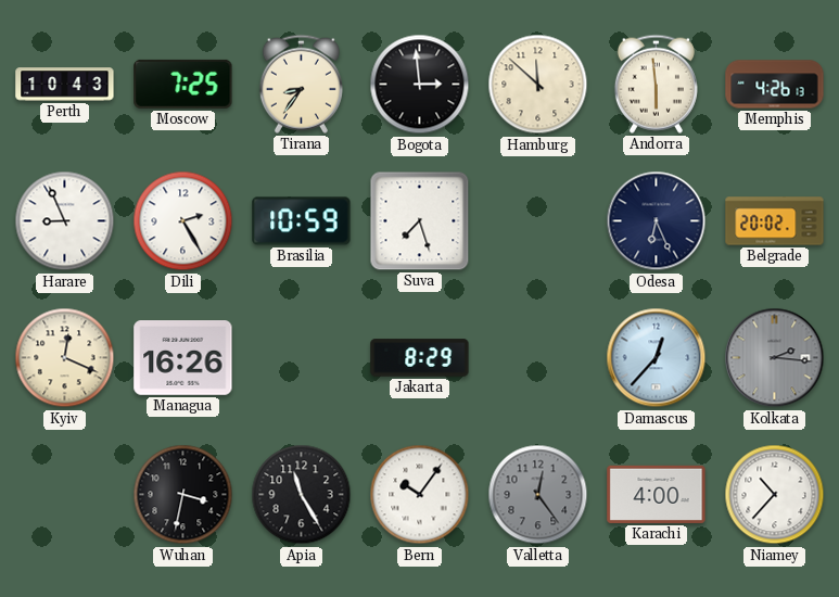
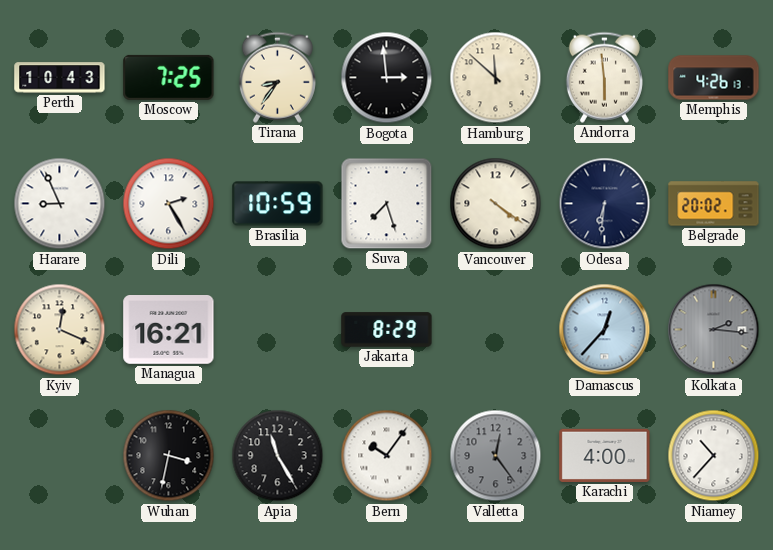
Vancouver: none -> 4:21 (496, 204)
Odesa: 6:26 -> 6:31 (605, 204)
Managua: 16:26 -> 16:21 (169, 330)
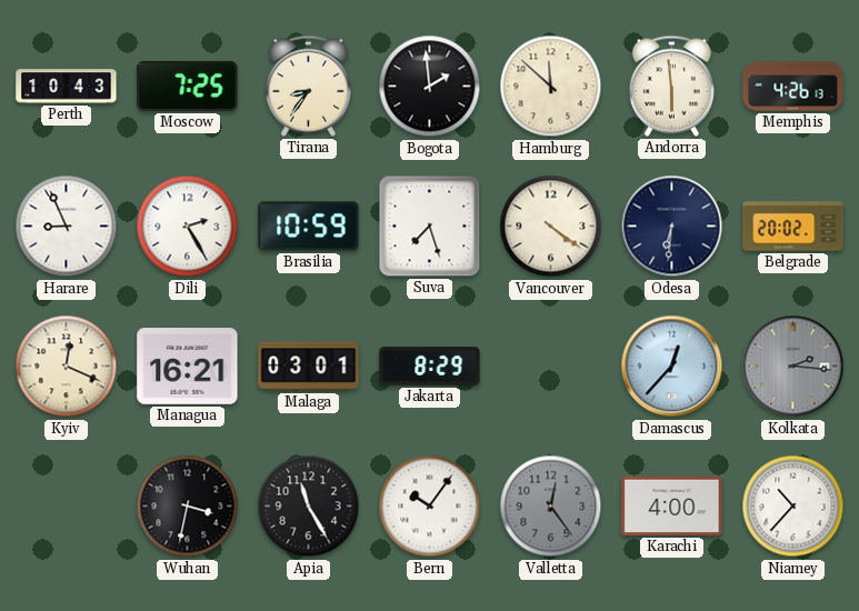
Bogota: 2:59 -> 1:59 (430, 87)
Malaga: none -> 03:01 (309, 367)
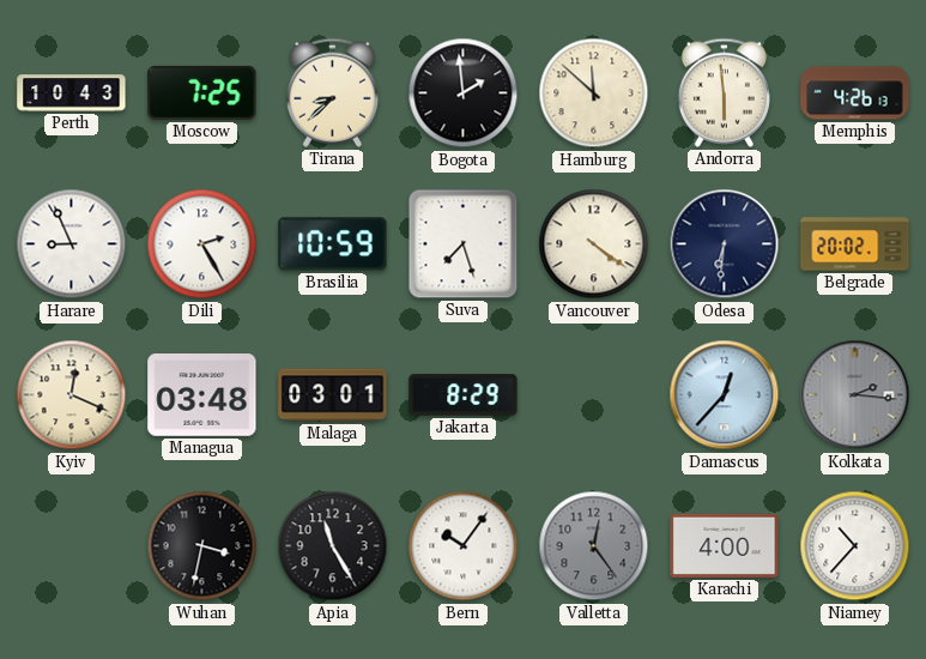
Tirana: 8:36 -> 8:38 (332, 92)
Managua: 16:21 -> 03:48 (202, 395)
